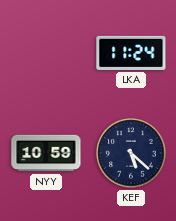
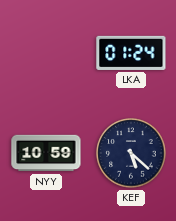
LKA: 11:24 -> 01:24 (131, 53)
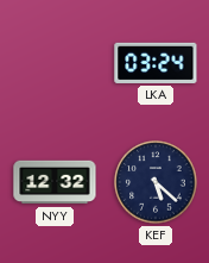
LKA: 01:24 -> 03:24 (156, 63)
NYY: 10:59 -> 12:32 (55, 182)
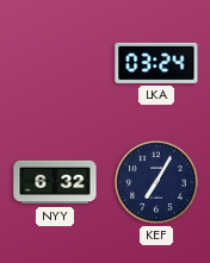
NYY: 12:32 -> 6:32 (55, 182)
KEF: 5:22 -> 7:05 (156, 182)
